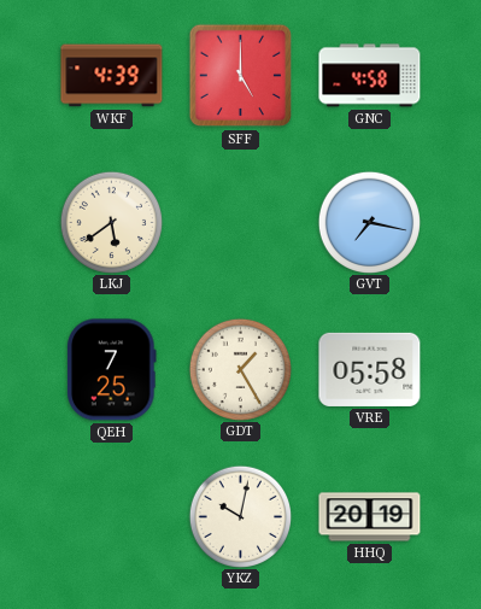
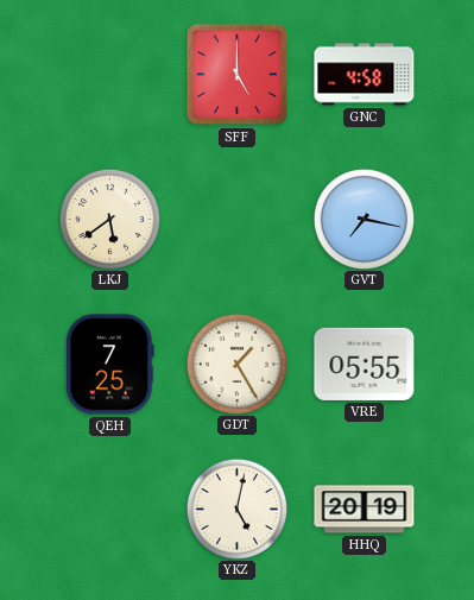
WKF: 4:39 -> none (112, 76)
VRE: 05:58 -> 05:55 (365, 364)
YKZ: 10:02 -> 5:02 (236, 509)
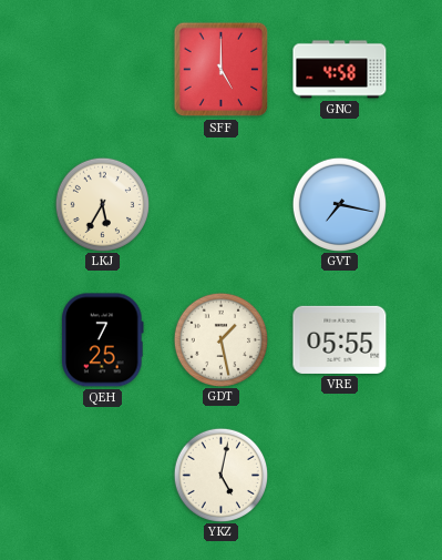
LKJ: 5:39 -> 5:35 (102, 204)
GDT: 1:25 -> 1:28 (220, 339)
HHQ: 20:19 -> none (365, 510)
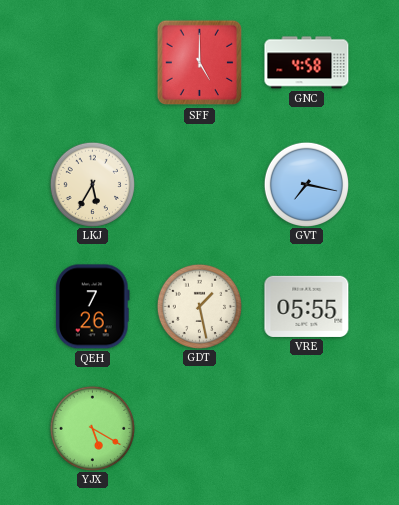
QEH: 7:25 -> 7:26 (93, 307)
YJX: none -> 5:20 (92, 428)
YKZ: 5:02 -> none (220, 475)
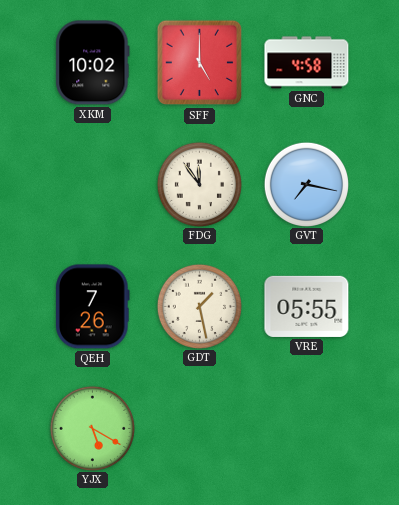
XKM: none -> 10:02 (93, 63)
LKJ: 5:35 -> none (92, 184)
FDG: none -> 11:54 (199, 184)
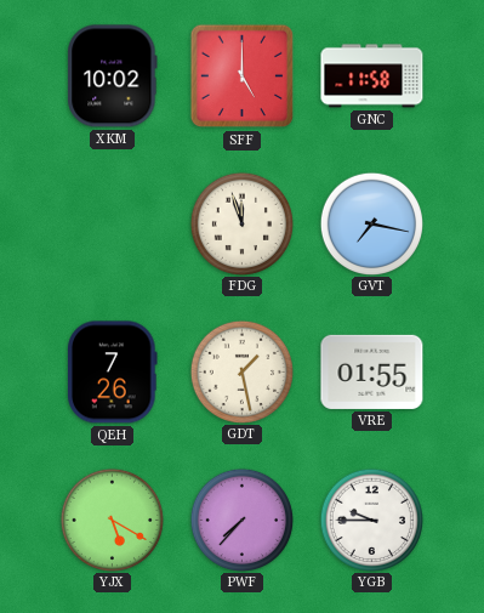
GNC: 4:58 -> 11:58 (372, 76)
FDG: 11:54 -> 11:57 (241, 223)
VRE: 05:55 -> 01:55 (372, 371)
PWF: none -> 7:37 (241, 520)
YGB: none -> 9:45 (371, 520)
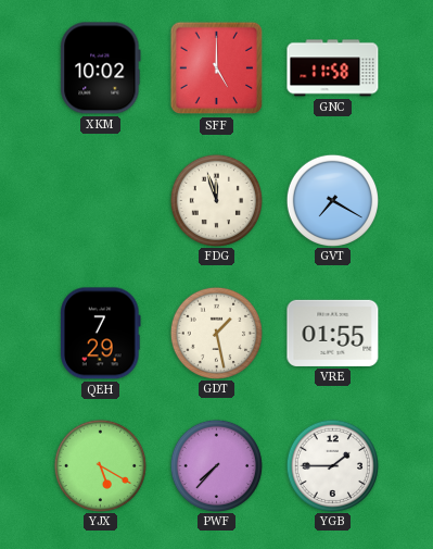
GVT: 7:17 -> 7:20 (332, 200)
QEH: 7:26 -> 7:29 (101, 334)
YGB: 9:45 -> 1:45 (332, 465)
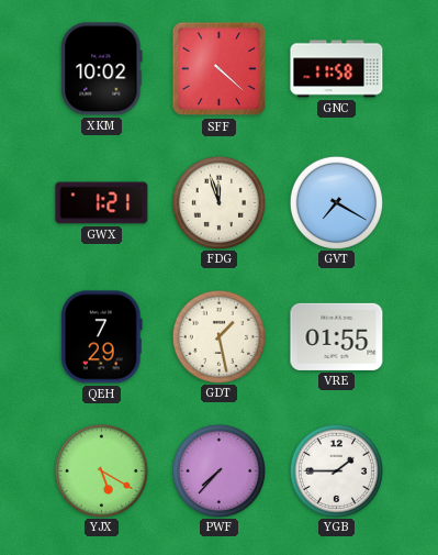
SFF: 5:00 -> 4:22 (220, 69)
GWX: none -> 1:21 (102, 203)
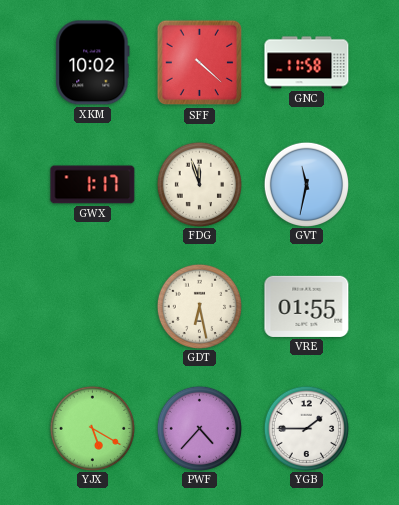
GWX: 1:21 -> 1:17 (93, 185)
GVT: 7:20 -> 11:32 (306, 184)
QEH: 7:29 -> none (102, 337)
GDT: 1:28 -> 6:28 (199, 306)
PWF: 7:37 -> 4:37 (199, 428)
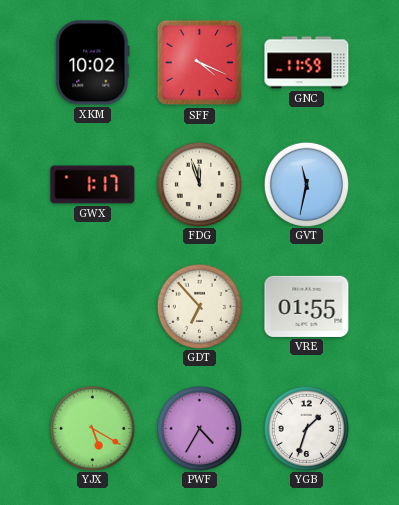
SFF: 4:22 -> 4:19 (200, 63)
GNC: 11:58 -> 11:59 (307, 63)
GDT: 6:28 -> 6:53 (199, 306)
PWF: 4:37 -> 4:35 (199, 428)
YGB: 1:45 -> 1:33 (306, 428)
